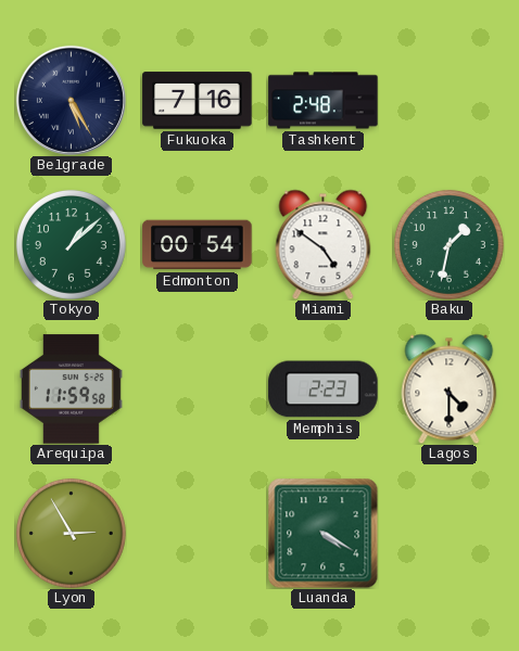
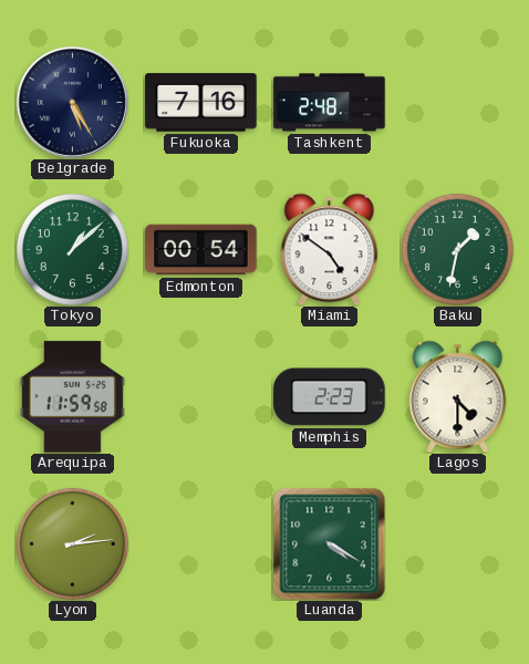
Lyon: 2:55 -> 2:14 (72, 543)
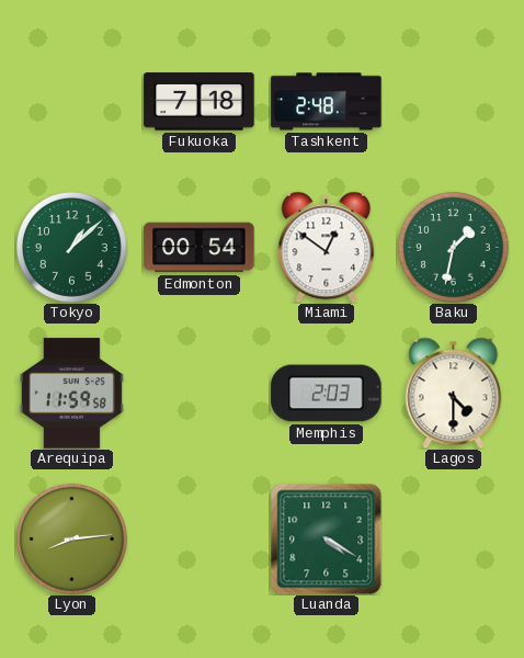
Belgrade: 5:25 -> none (72, 102)
Fukuoka: 7:16 -> 7:18 (200, 102)
Miami: 4:51 -> 12:51 (327, 247)
Memphis: 2:23 -> 2:03 (327, 394)
Lyon: 2:14 -> 8:14 (71, 538)
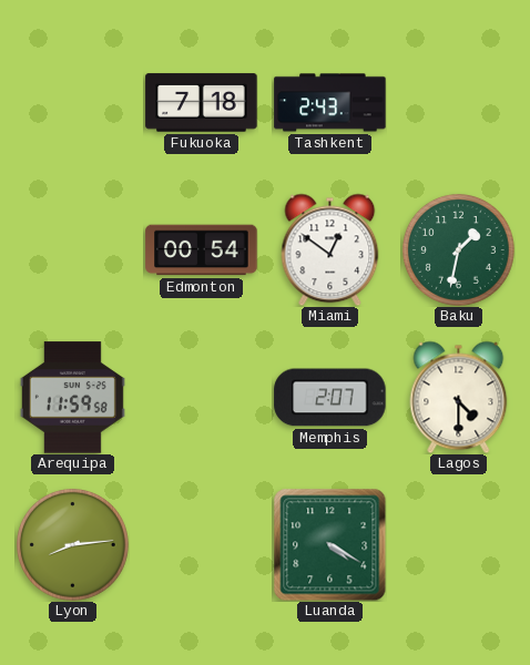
Tashkent: 2:48 -> 2:43 (330, 103)
Tokyo: 1:08 -> none (71, 247)
Memphis: 2:03 -> 2:07 (330, 398)
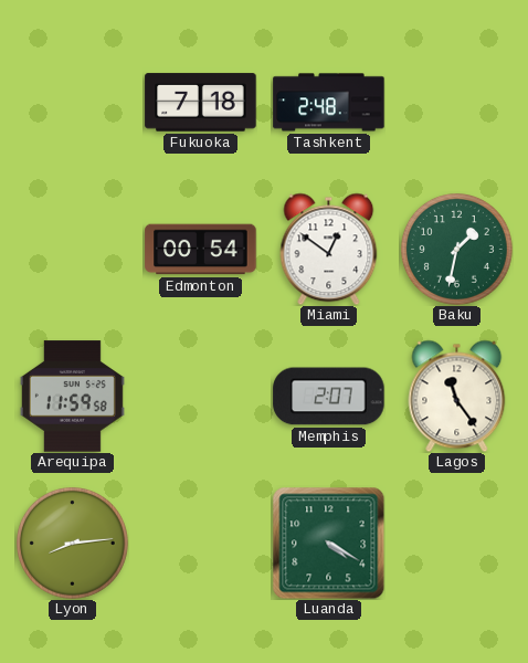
Tashkent: 2:43 -> 2:48 (329, 103)
Lagos: 4:30 -> 11:24 (457, 396)
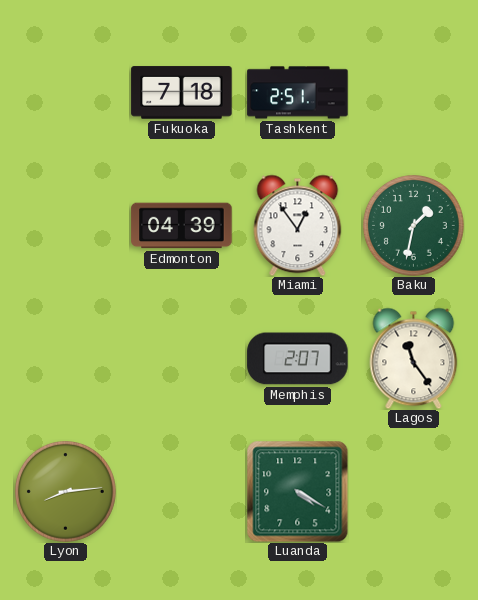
Tashkent: 2:48 -> 2:51 (298, 93)
Edmonton: 00:54 -> 04:39 (182, 226)
Miami: 12:51 -> 12:54 (298, 225)
Arequipa: 11:59 -> none (72, 397)
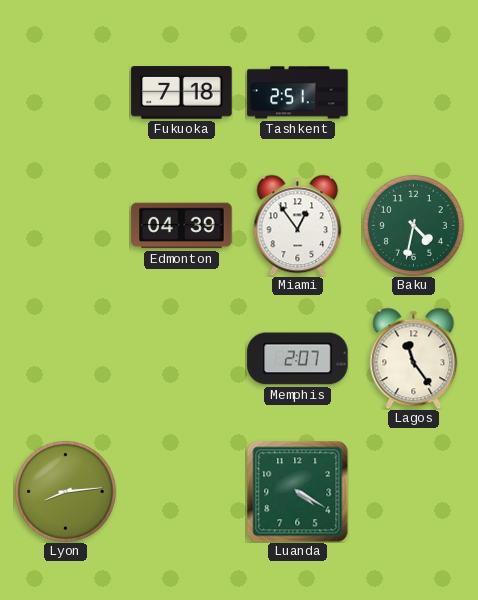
Baku: 1:32 -> 4:32 (413, 225)
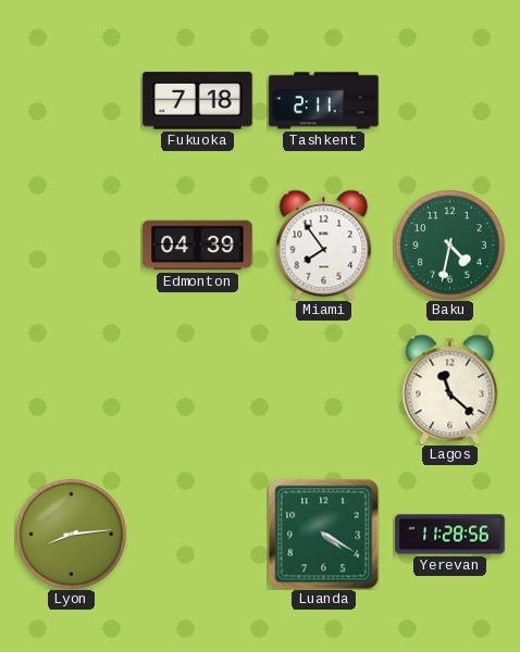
Tashkent: 2:51 -> 2:11 (324, 101)
Miami: 12:54 -> 7:54 (324, 244)
Memphis: 2:07 -> none (298, 359)
Lagos: 11:24 -> 11:22 (450, 389)
Yerevan: none -> 11:28 (450, 535)
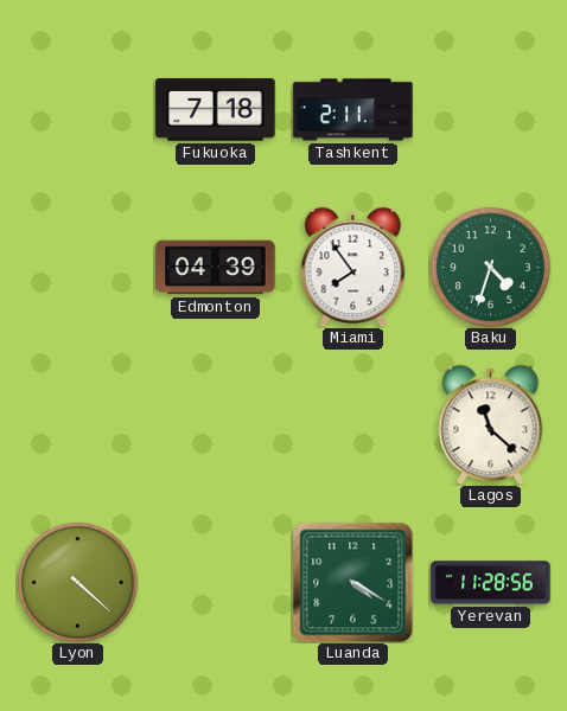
Baku: 4:32 -> 4:33 (490, 267)
Lyon: 8:14 -> 4:22 (77, 582)
